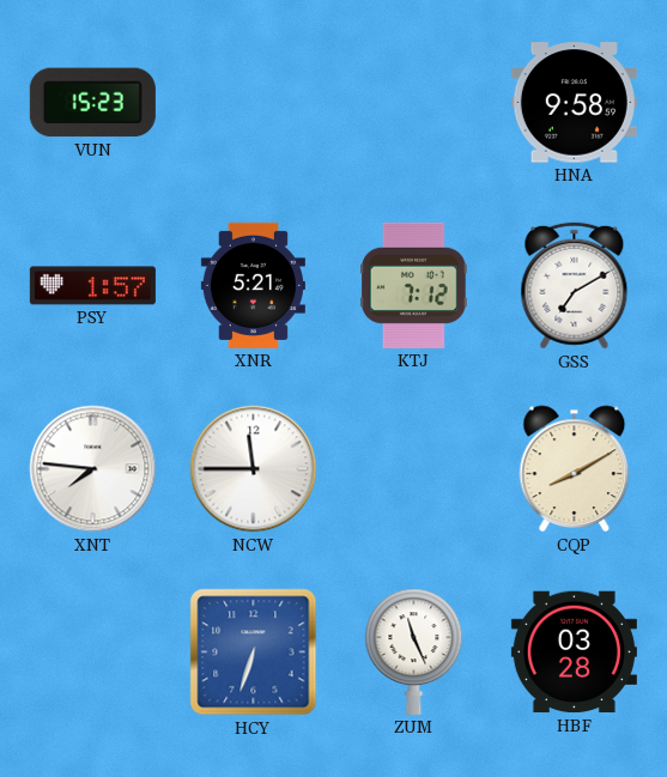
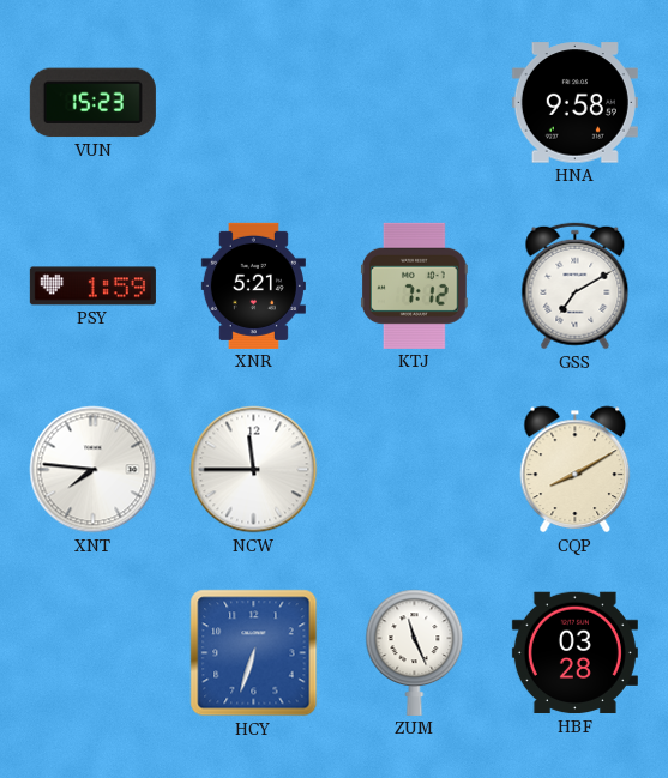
PSY: 1:57 -> 1:59 (92, 287)
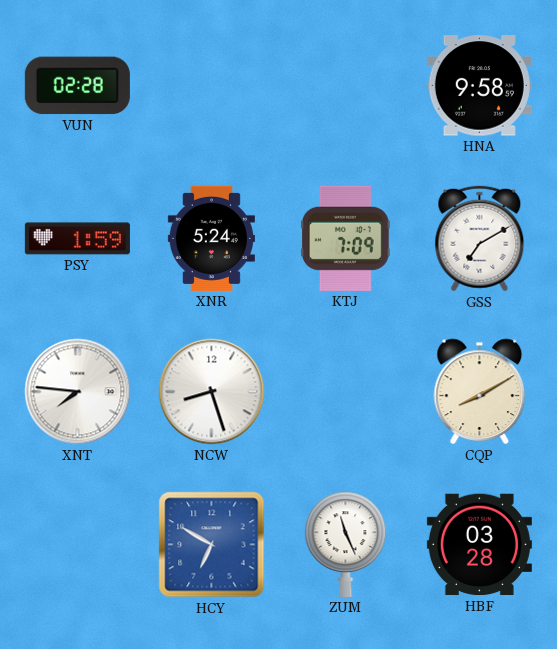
VUN: 15:23 -> 02:28 (77, 86)
XNR: 5:21 -> 5:24 (211, 238)
KTJ: 7:12 -> 7:09 (345, 238)
NCW: 11:45 -> 8:27 (212, 392)
HCY: 6:33 -> 6:50 (212, 545)
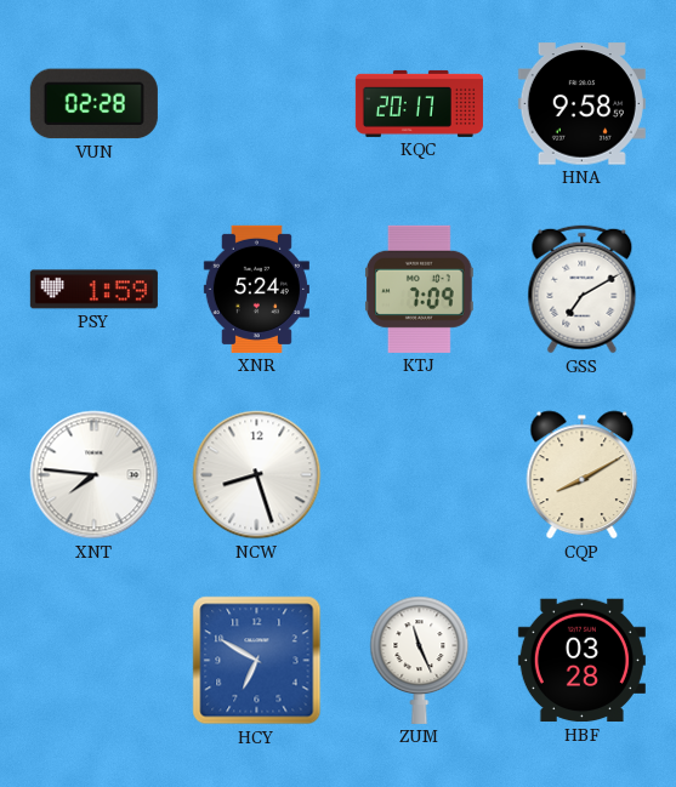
KQC: none -> 20:17 (419, 103)
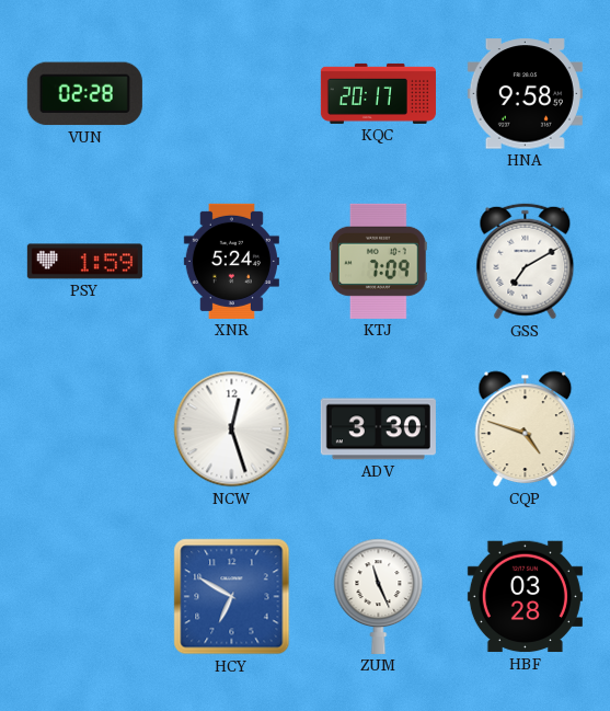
XNT: 7:46 -> none (95, 475)
NCW: 8:27 -> 12:27 (232, 429)
ADV: none -> 3:30 (378, 429)
CQP: 8:10 -> 4:48 (526, 429)
